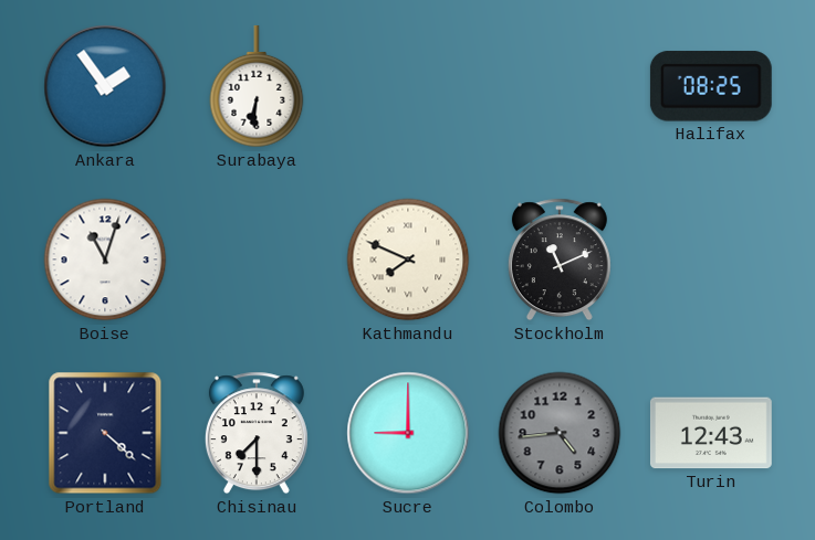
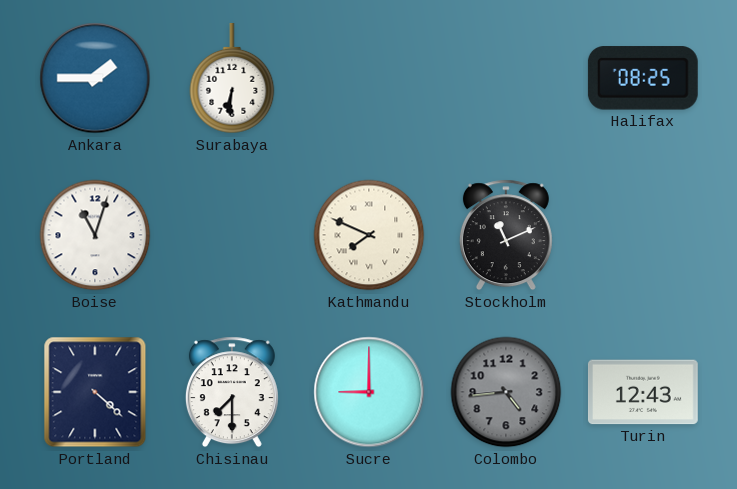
Ankara: 1:54 -> 1:45 (95, 78)
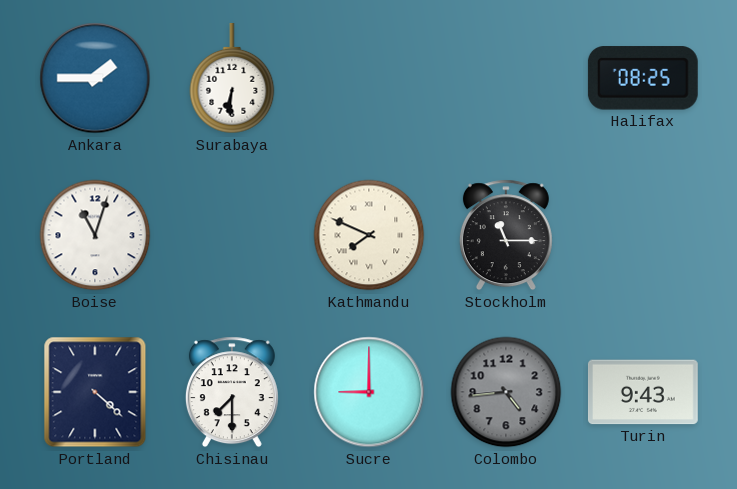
Stockholm: 11:11 -> 11:15 (506, 235)
Turin: 12:43 -> 9:43 (643, 392)
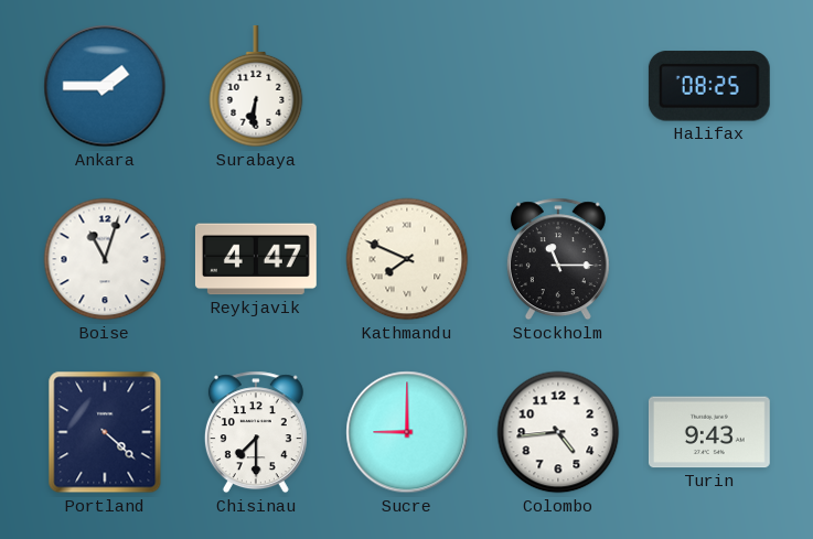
Reykjavik: none -> 4:47 (256, 259)
Colombo dial: grey -> white (558, 432)
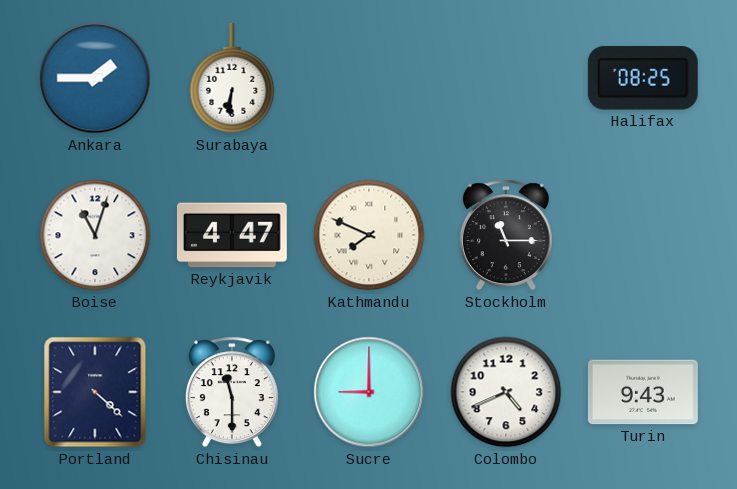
Chisinau: 7:30 -> 11:30 (232, 392)
Colombo: 4:44 -> 4:41 (506, 392)
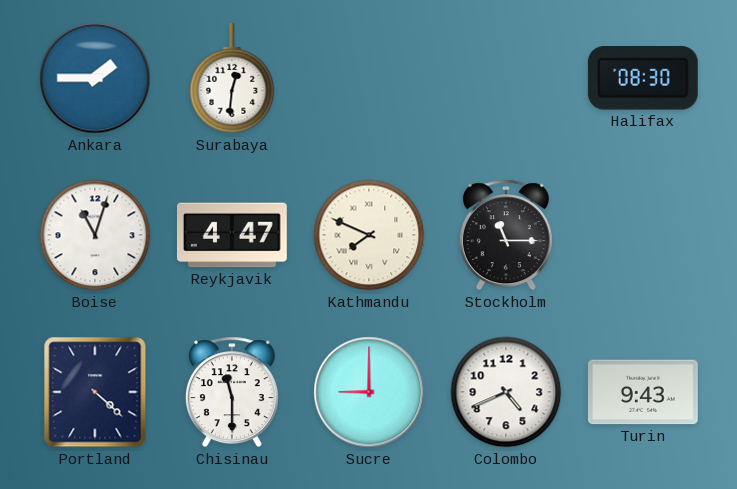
Surabaya: 6:31 -> 12:31 (232, 78)
Halifax: 08:25 -> 08:30 (643, 78)
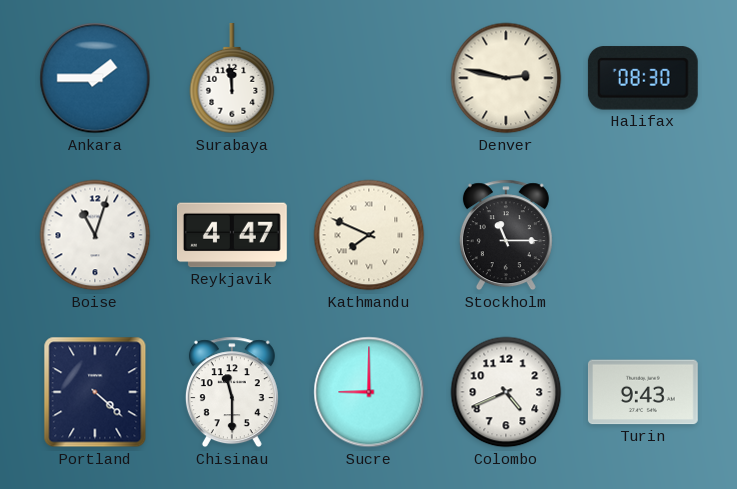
Surabaya: 12:31 -> 11:59 (232, 78)
Denver: none -> 2:47 (506, 78)
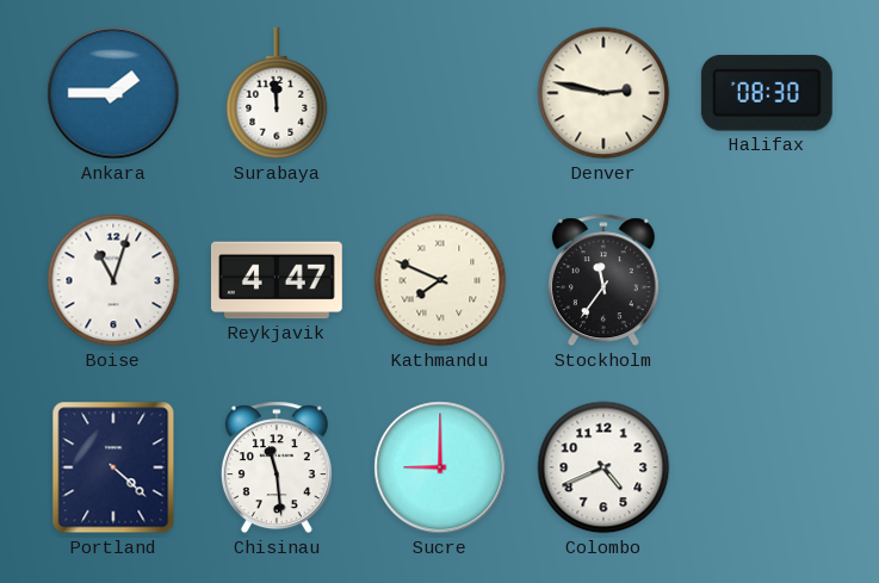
Stockholm: 11:15 -> 11:36 (603, 280)
Chisinau: 11:30 -> 11:29 (277, 467)
Turin: 9:43 -> none (643, 392)
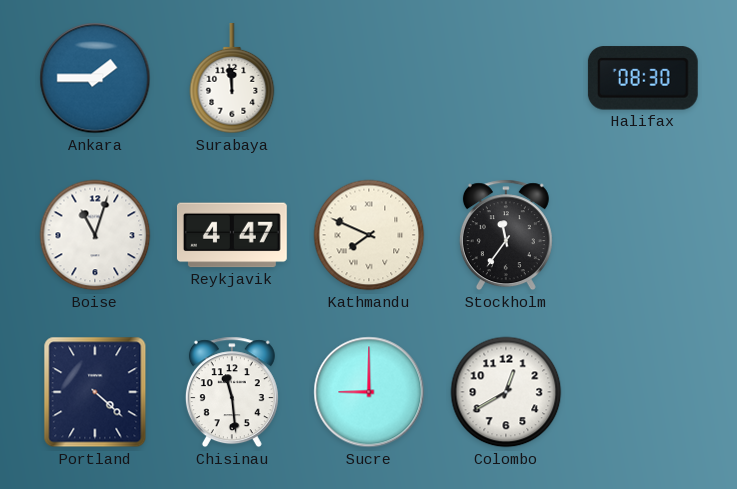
Denver: 2:47 -> none (603, 93)
Colombo: 4:41 -> 12:40 (506, 392)
